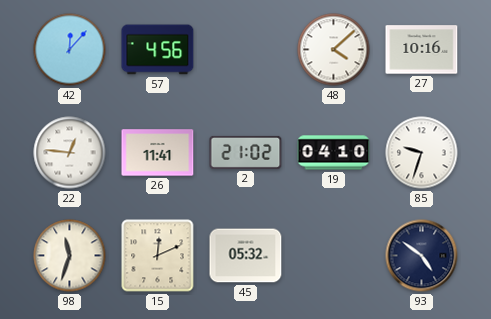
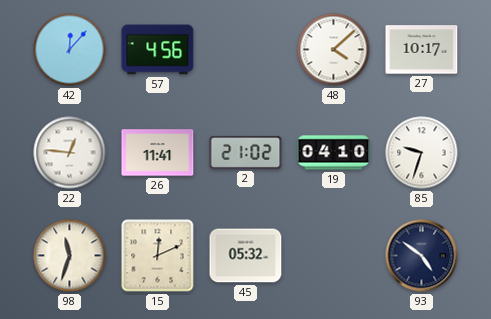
27: 10:16 -> 10:17 (422, 50)
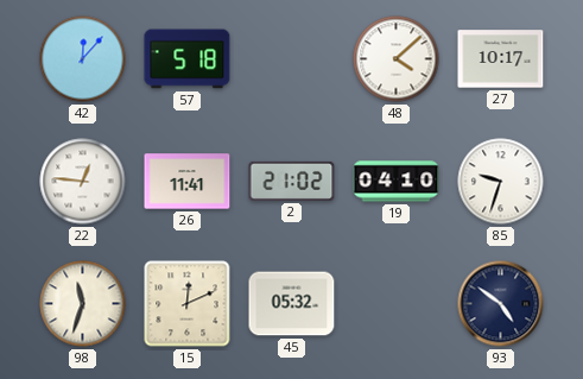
57: 4:56 -> 5:18 (188, 59)
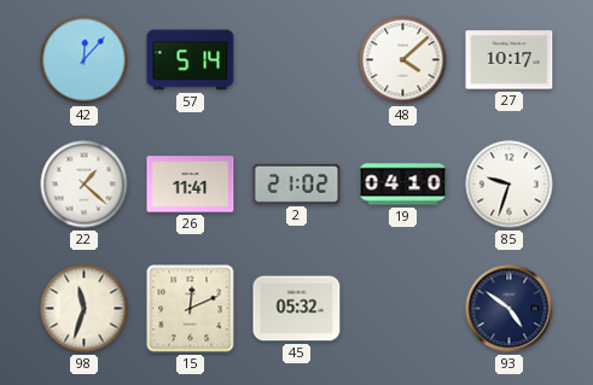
57: 5:18 -> 5:14 (191, 60)
22: 12:46 -> 1:22 (85, 185)
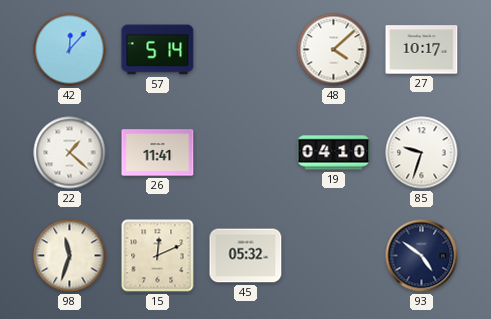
2: 21:02 -> none (297, 183)
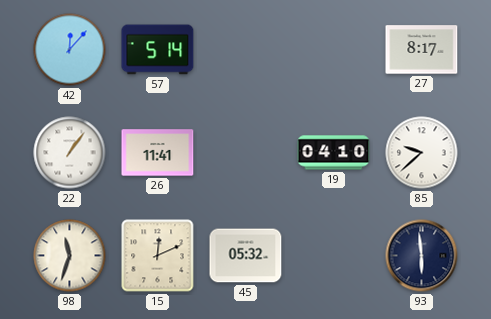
48: 4:08 -> none (334, 50)
27: 10:17 -> 8:17 (422, 50)
22: 1:22 -> 1:06 (70, 153)
85: 9:33 -> 9:38 (422, 153)
93: 4:51 -> 5:59 (422, 256)
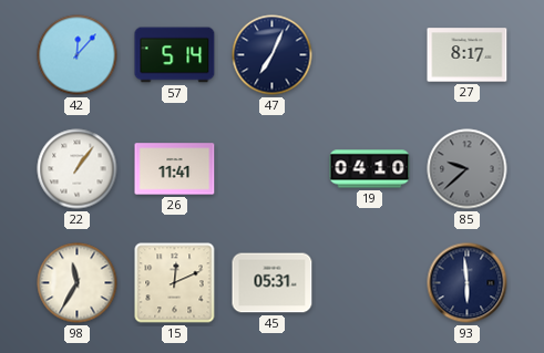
47: none -> 7:04 (273, 55)
85 dial: white -> grey (468, 169)
98: 11:33 -> 11:35 (78, 283)
45: 05:32 -> 05:31 (273, 283)
